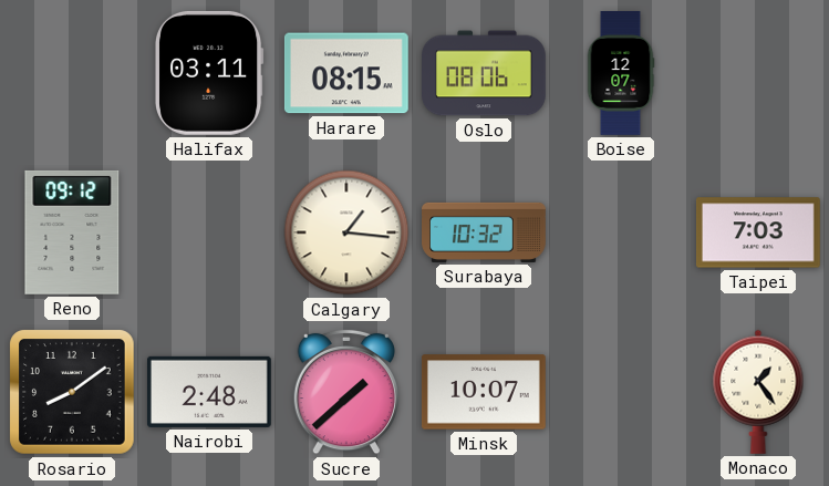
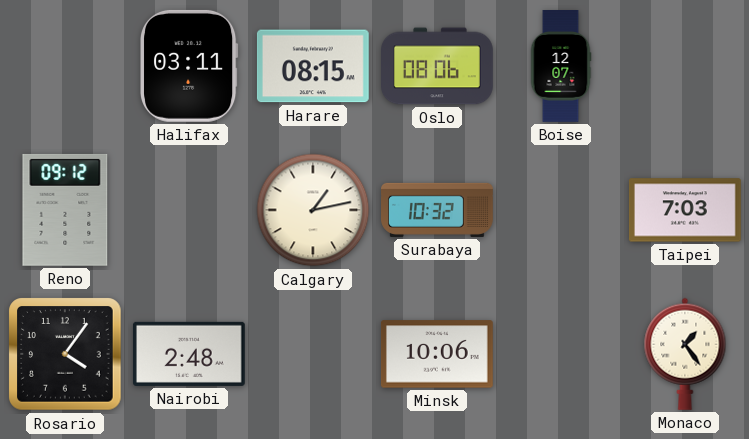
Calgary: 1:16 -> 1:13 (313, 210)
Rosario: 8:09 -> 4:06 (65, 354)
Sucre: 1:38 -> none (345, 392)
Minsk: 10:07 -> 10:06 (437, 354)
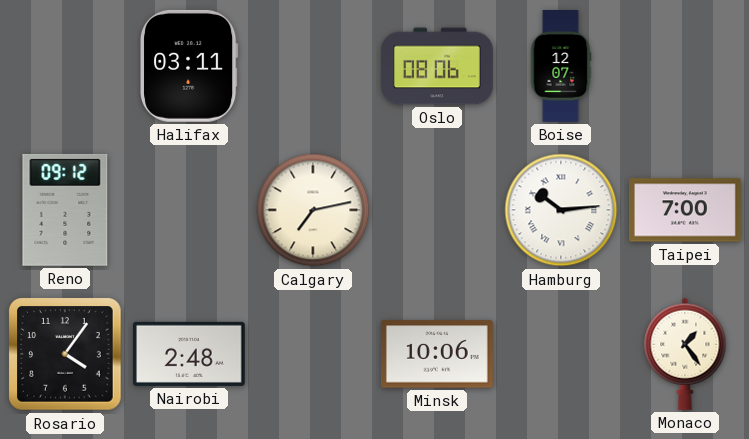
Harare: 08:15 -> none (313, 66)
Calgary: 1:13 -> 7:13 (313, 210)
Surabaya: 10:32 -> none (438, 210)
Hamburg: none -> 10:14 (561, 210)
Taipei: 7:03 -> 7:00 (685, 210)
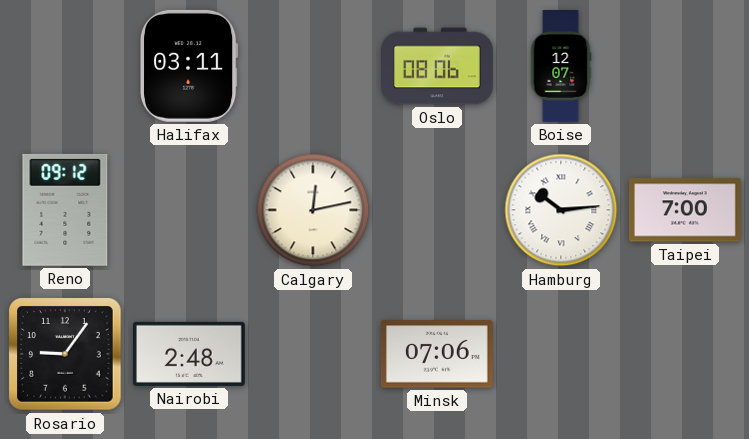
Calgary: 7:13 -> 12:13 (313, 210)
Rosario: 4:06 -> 9:06 (65, 354)
Minsk: 10:06 -> 07:06 (437, 354)
Monaco: 1:24 -> none (685, 354)
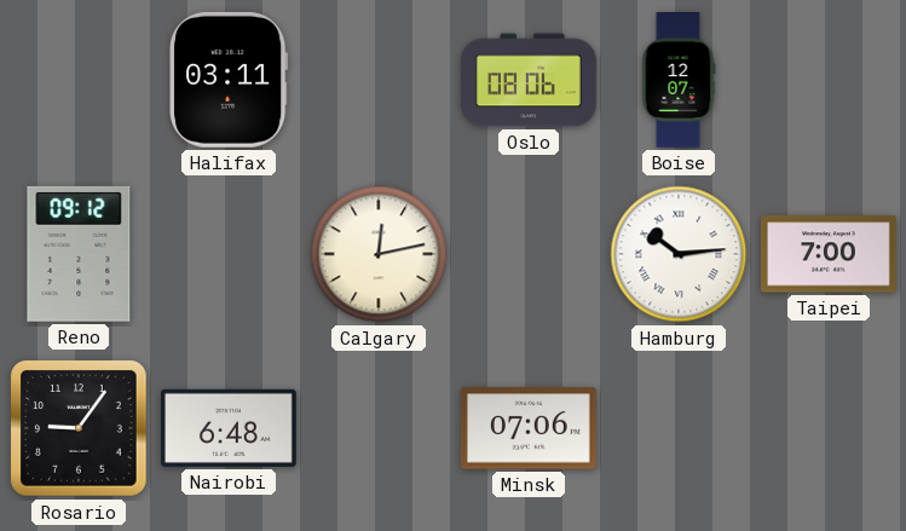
Nairobi: 2:48 -> 6:48 (229, 428)
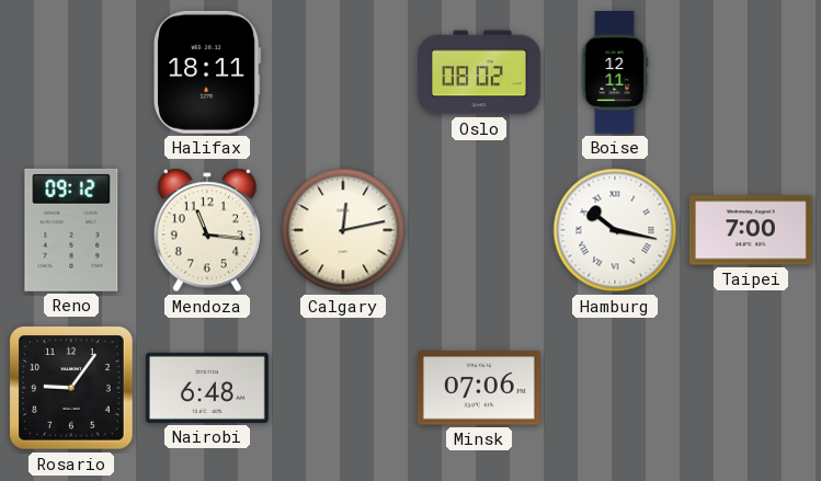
Halifax: 03:11 -> 18:11 (208, 72)
Oslo: 08:06 -> 08:02 (480, 72)
Boise: 12:07 -> 12:11 (615, 73)
Mendoza: none -> 11:16 (206, 230)
Hamburg: 10:14 -> 10:17 (615, 230)
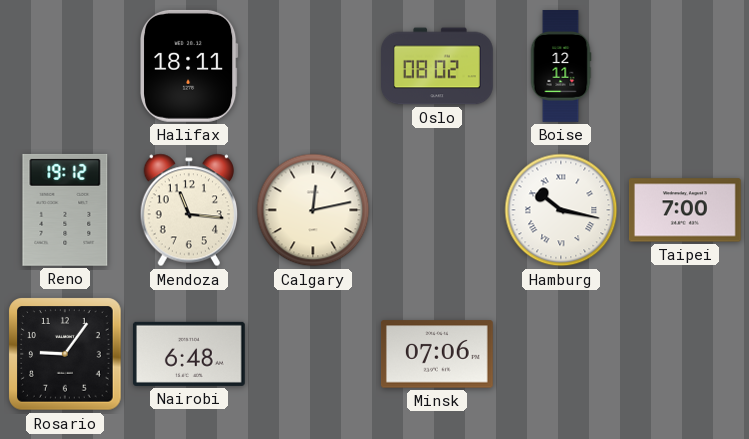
Reno: 09:12 -> 19:12 (65, 210)
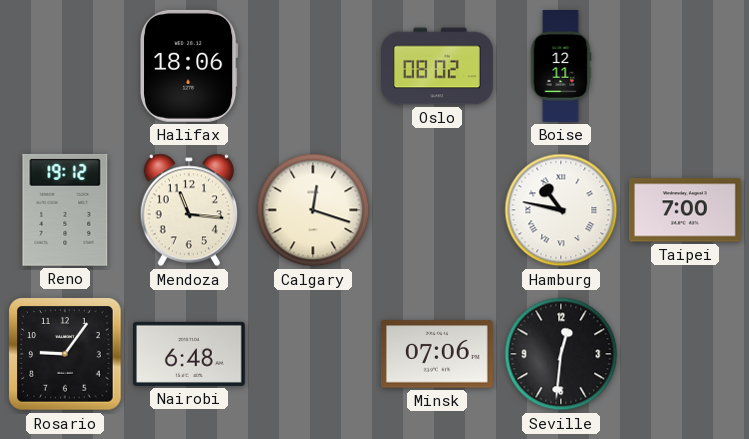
Halifax: 18:11 -> 18:06 (190, 66)
Calgary: 12:13 -> 12:18 (313, 210)
Hamburg: 10:17 -> 10:47 (561, 210)
Seville: none -> 12:31 (561, 354)
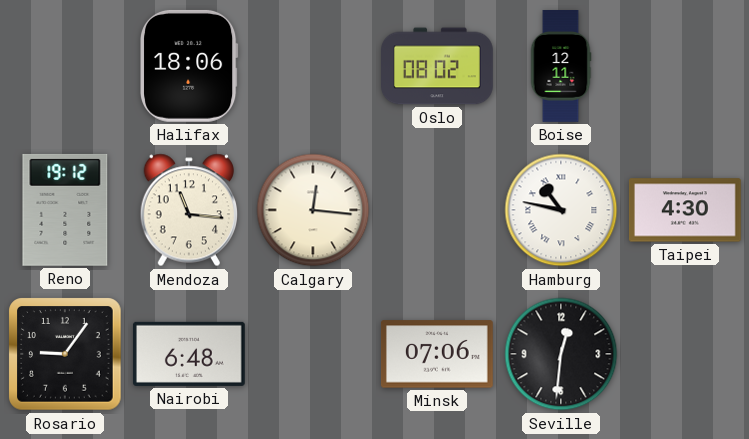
Calgary: 12:18 -> 12:16 (313, 210)
Taipei: 7:00 -> 4:30 (685, 210)
